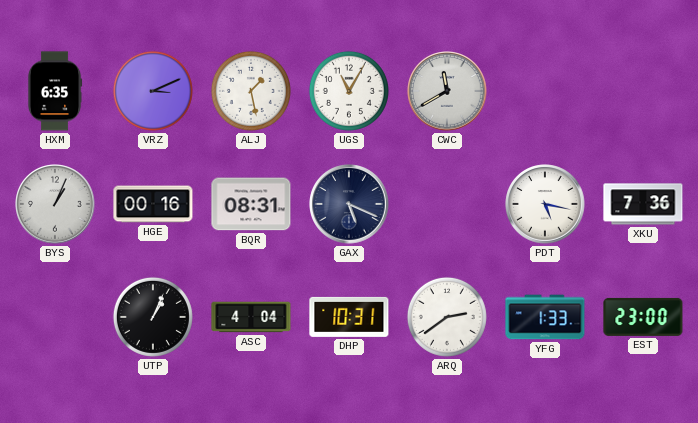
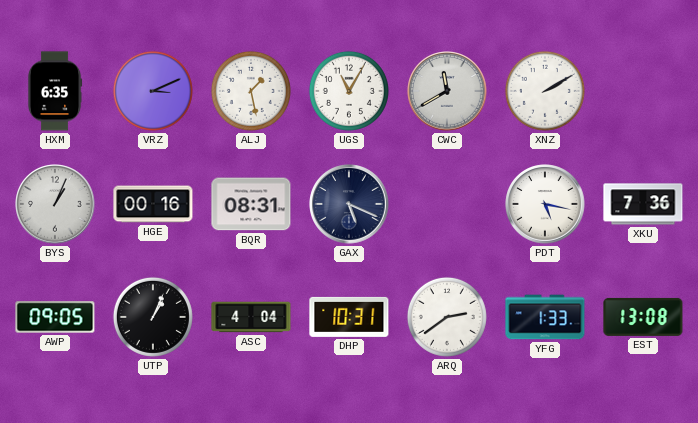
XNZ: none -> 2:10 (545, 91)
AWP: none -> 09:05 (55, 317)
EST: 23:00 -> 13:08 (643, 317)
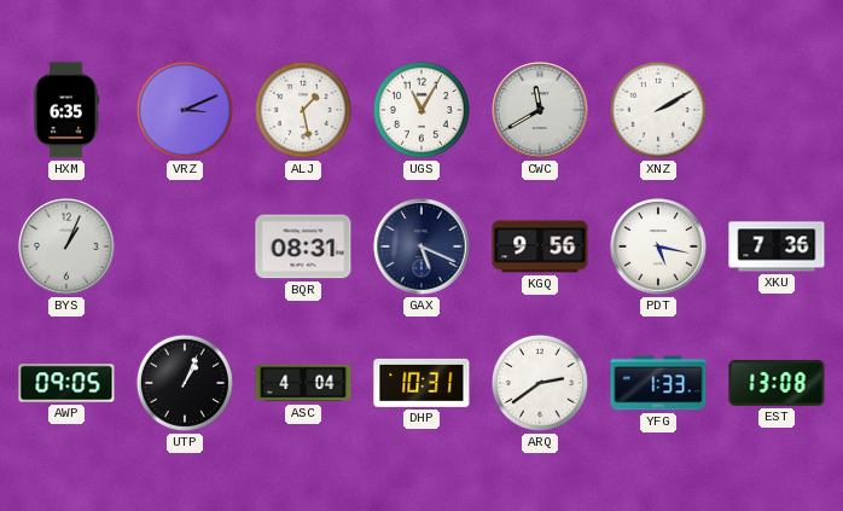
HGE: 00:16 -> none (153, 204)
KGQ: none -> 9:56 (540, 246)
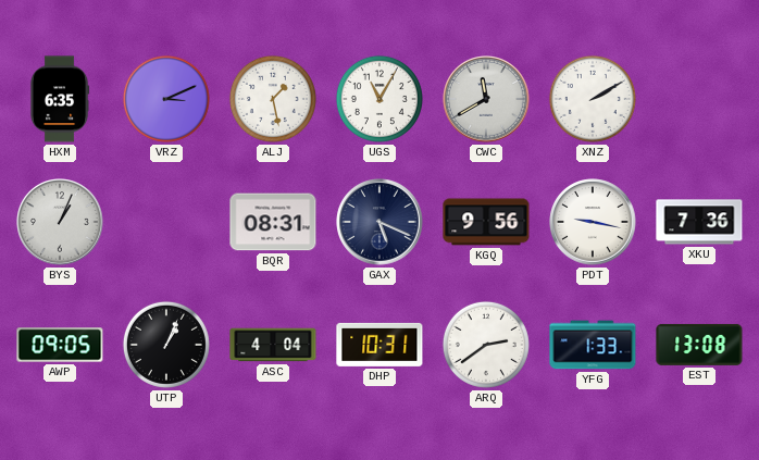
PDT: 5:17 -> 9:17 (593, 222)
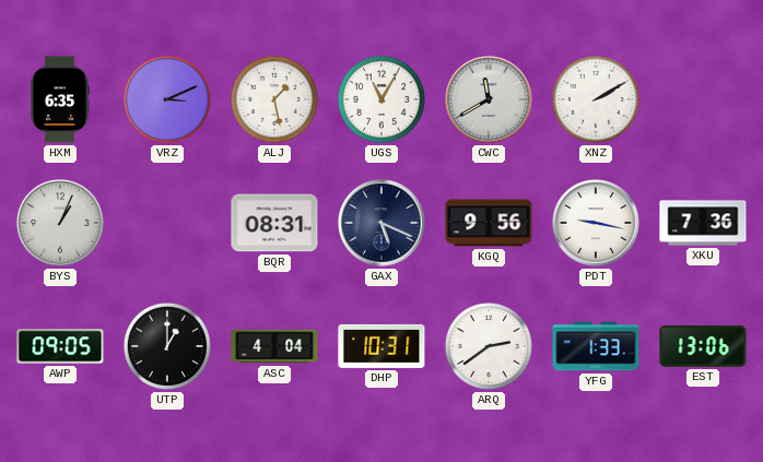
UTP: 1:04 -> 1:00 (167, 346)
EST: 13:08 -> 13:06 (703, 346)
